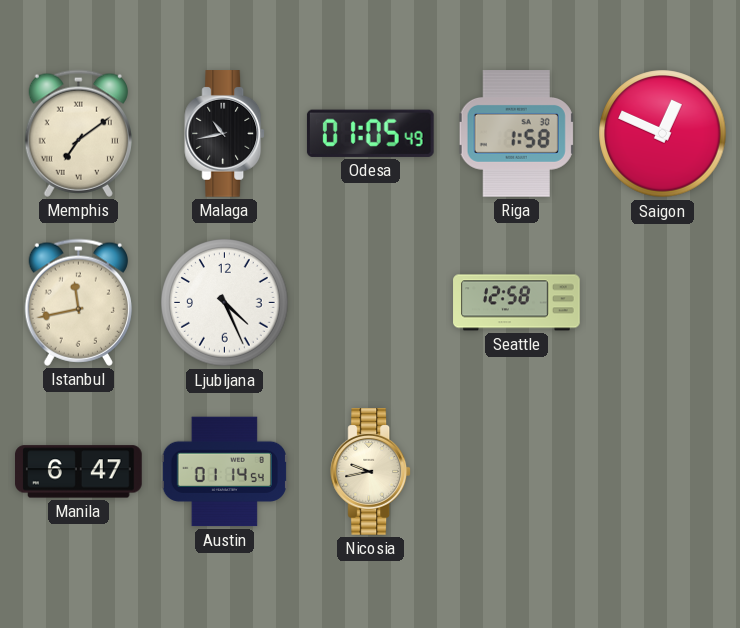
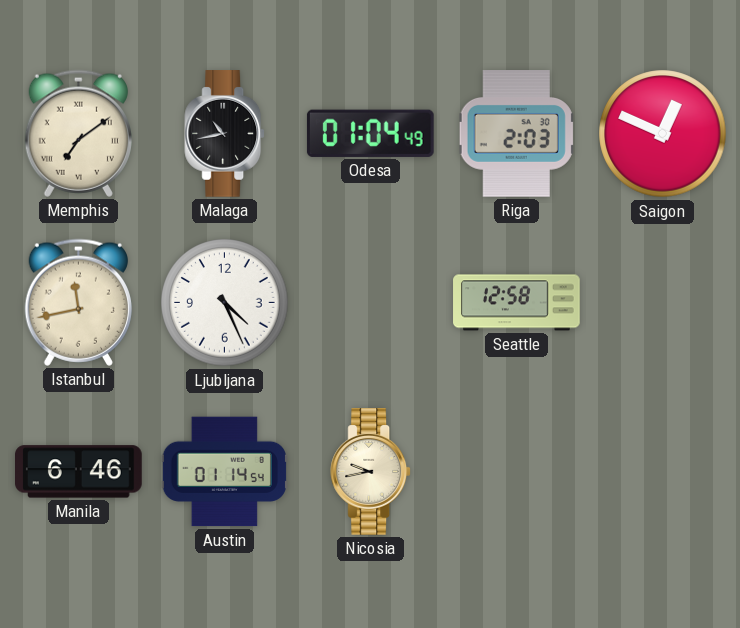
Odesa: 01:05 -> 01:04 (370, 133)
Riga: 1:58 -> 2:03 (517, 134)
Manila: 6:47 -> 6:46 (79, 472)
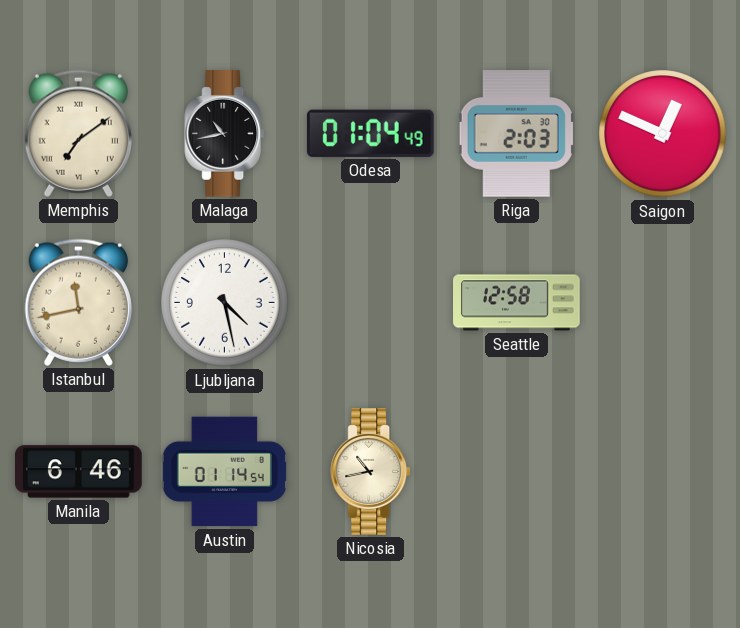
Ljubljana: 4:26 -> 4:28 (225, 303)
Nicosia: 9:43 -> 10:43 (371, 472)
